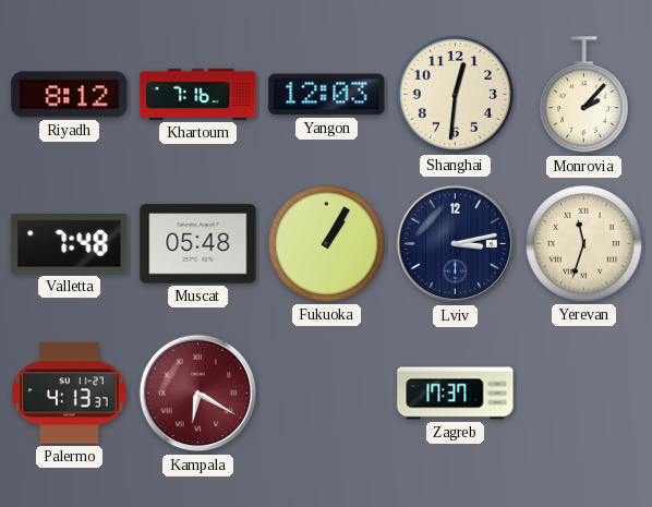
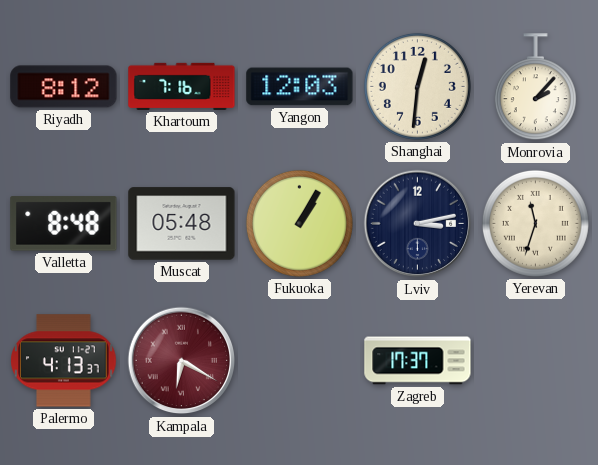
Valletta: 7:48 -> 8:48 (64, 224)
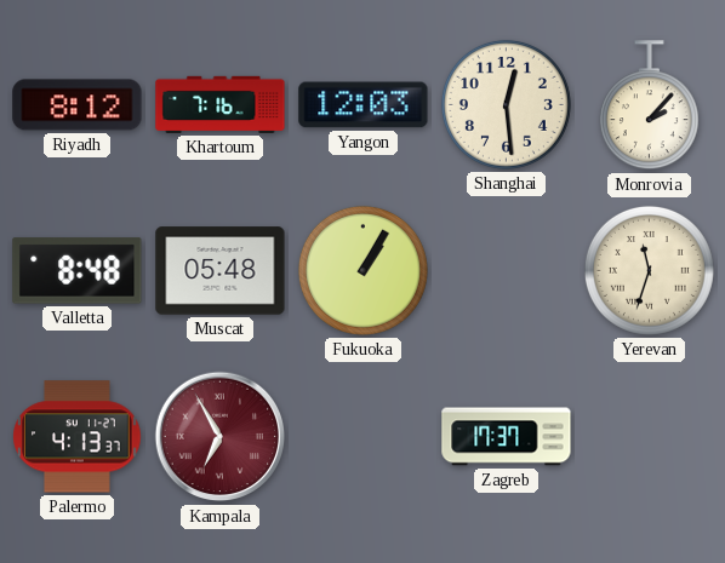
Shanghai: 12:31 -> 12:29 (506, 104)
Lviv: 3:13 -> none (418, 224)
Kampala: 6:20 -> 6:55 (221, 437)
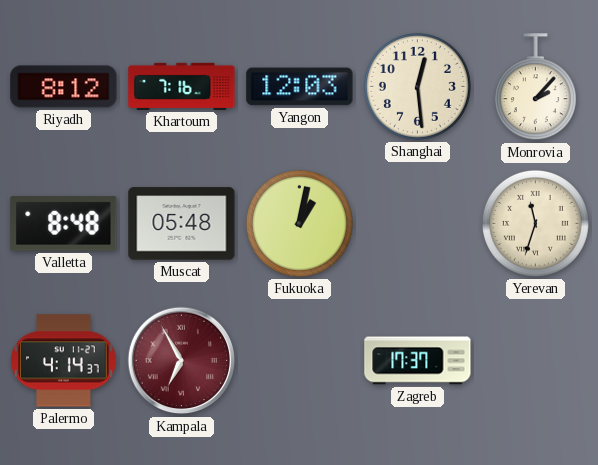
Fukuoka: 1:05 -> 1:02 (299, 223)
Palermo: 4:13 -> 4:14 (64, 361)
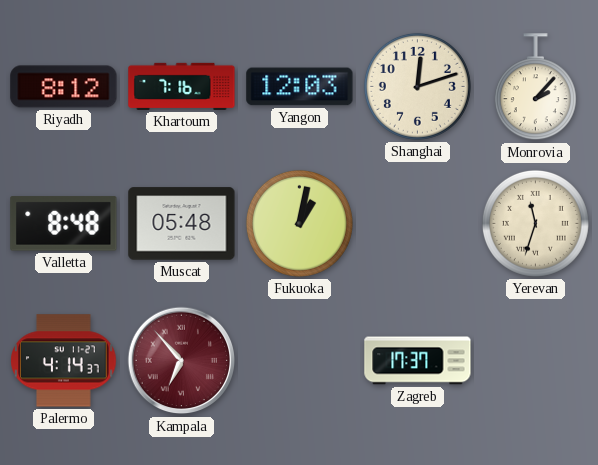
Shanghai: 12:29 -> 12:12 (417, 86)
Kampala: 6:55 -> 6:53 (182, 361)
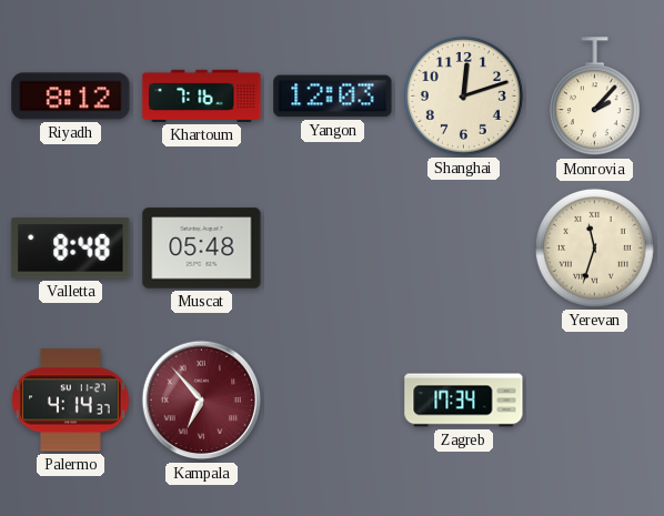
Fukuoka: 1:02 -> none (299, 223)
Zagreb: 17:37 -> 17:34 (464, 401)
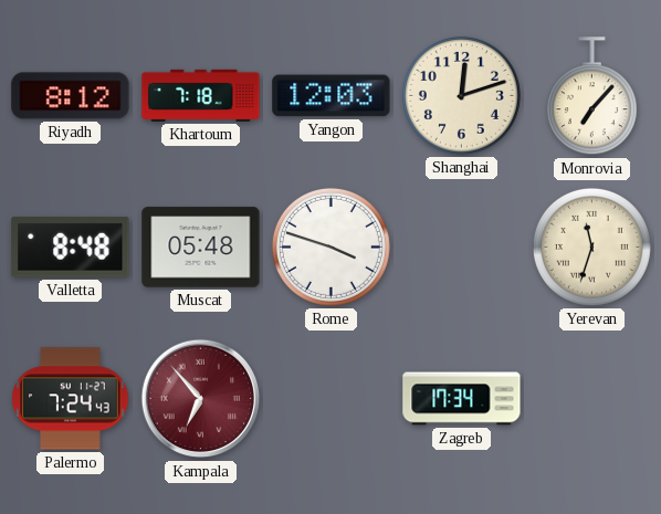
Khartoum: 7:16 -> 7:18 (201, 95)
Monrovia: 2:07 -> 7:07 (591, 96)
Rome: none -> 3:48 (330, 246)
Palermo: 4:14 -> 7:24 (71, 399)
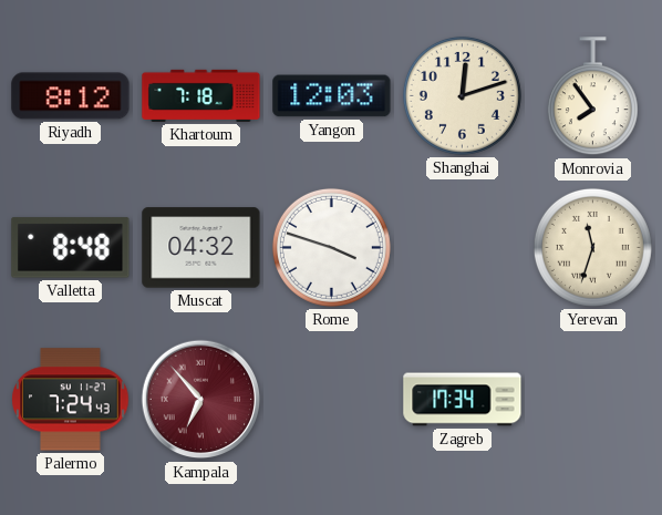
Monrovia: 7:07 -> 7:54 (592, 96)
Muscat: 05:48 -> 04:32 (201, 248)
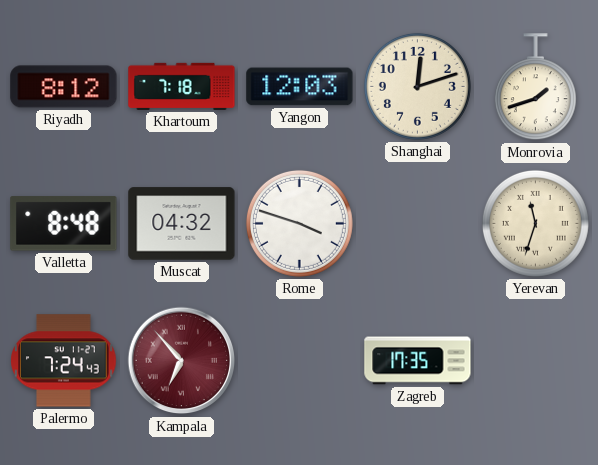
Monrovia: 7:54 -> 1:42 (535, 87)
Zagreb: 17:34 -> 17:35 (418, 361)
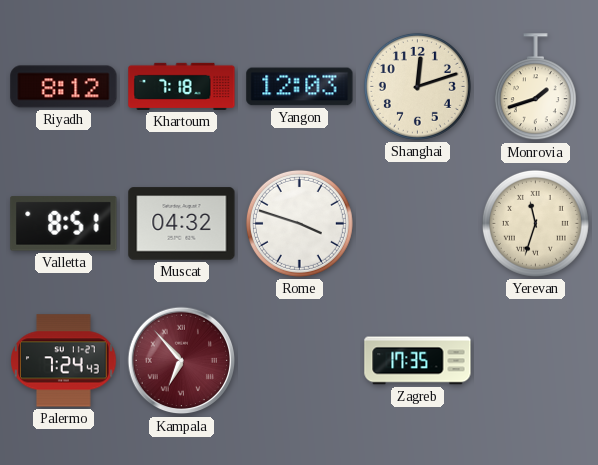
Valletta: 8:48 -> 8:51 (64, 224)
